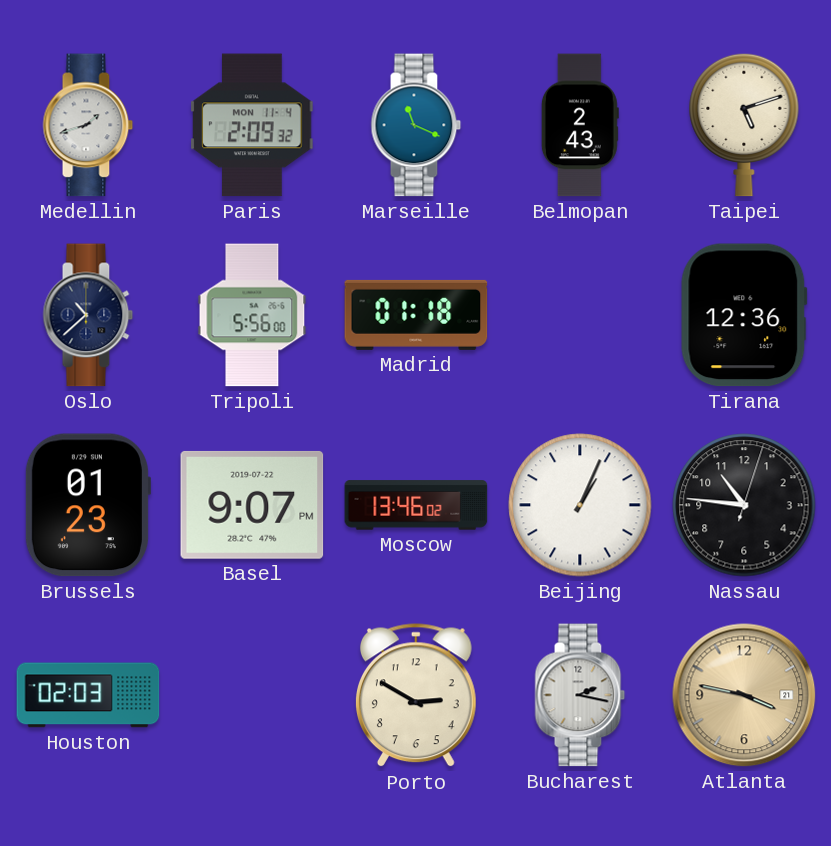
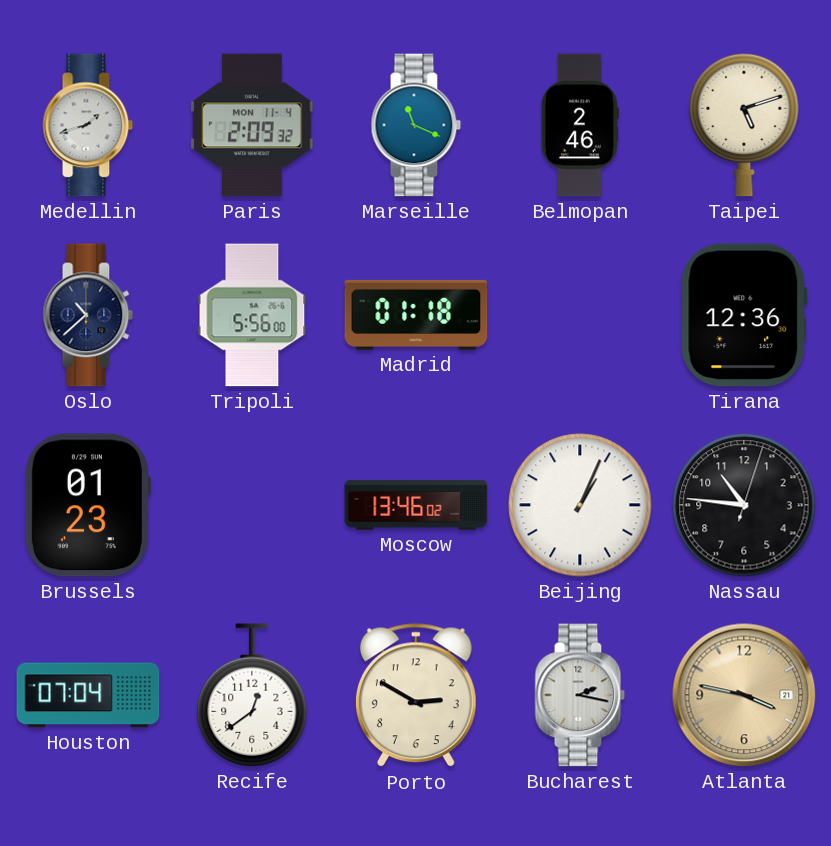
Belmopan: 2:43 -> 2:46 (580, 125)
Basel: 9:07 -> none (252, 505)
Houston: 02:03 -> 07:04 (88, 695)
Recife: none -> 12:39 (252, 695)
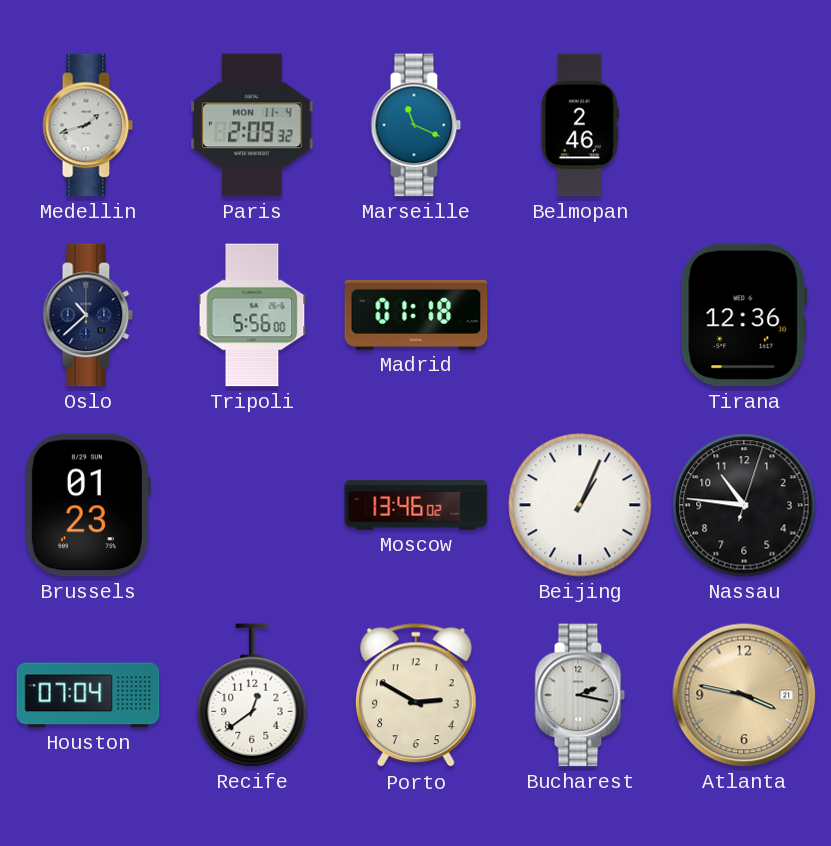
Taipei: 5:12 -> none (744, 125)
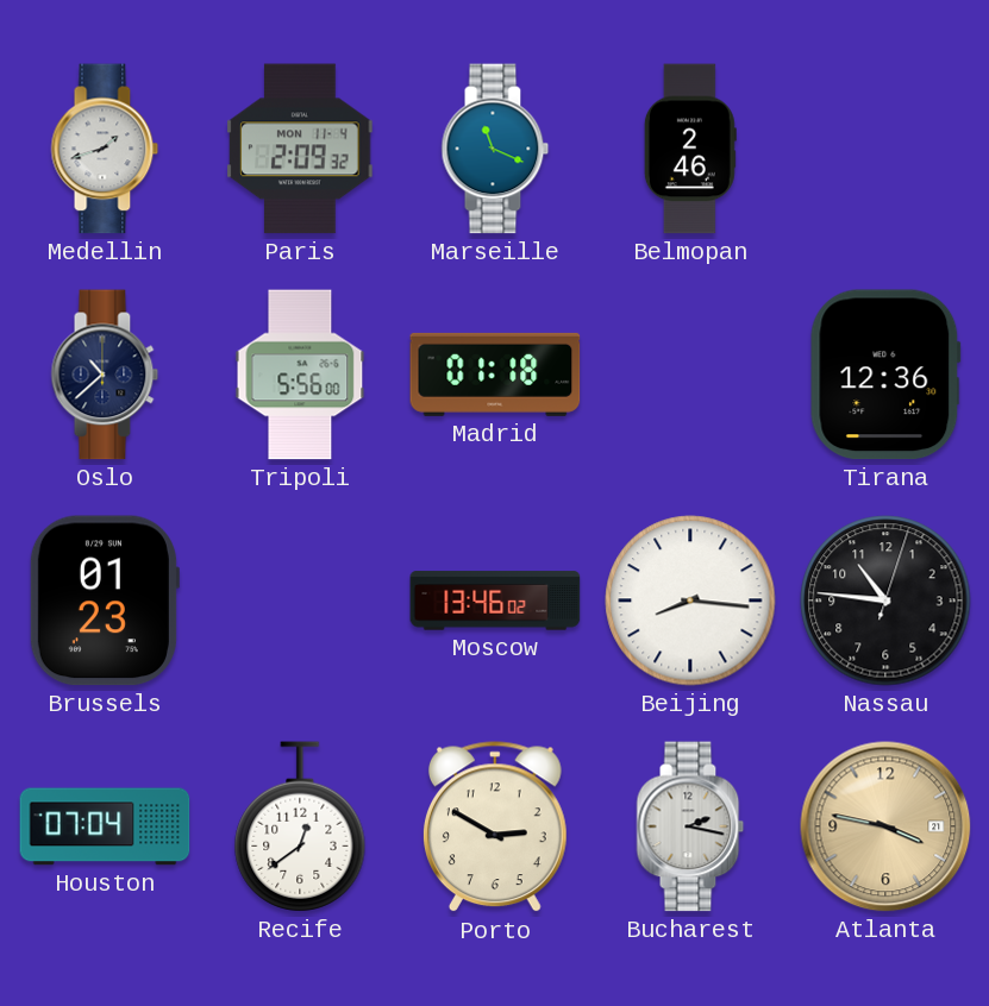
Beijing: 1:04 -> 8:16 (690, 601)
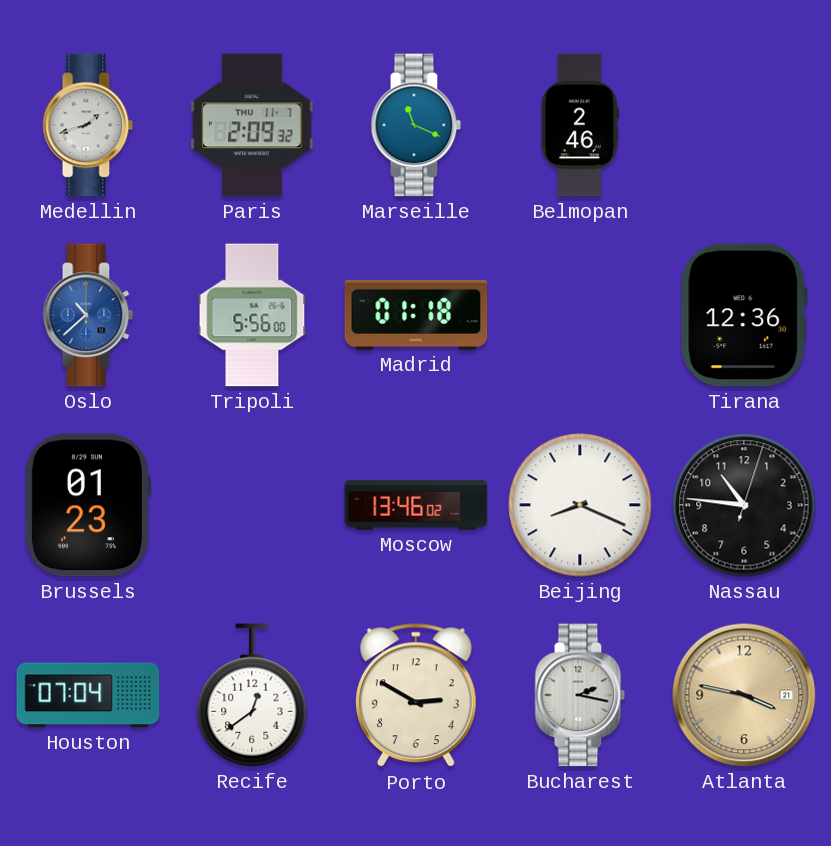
Paris date: MON 11-4 -> THU 11-7 (252, 125)
Oslo dial: navy -> blue (88, 315)
Beijing: 8:16 -> 8:19 (580, 505)
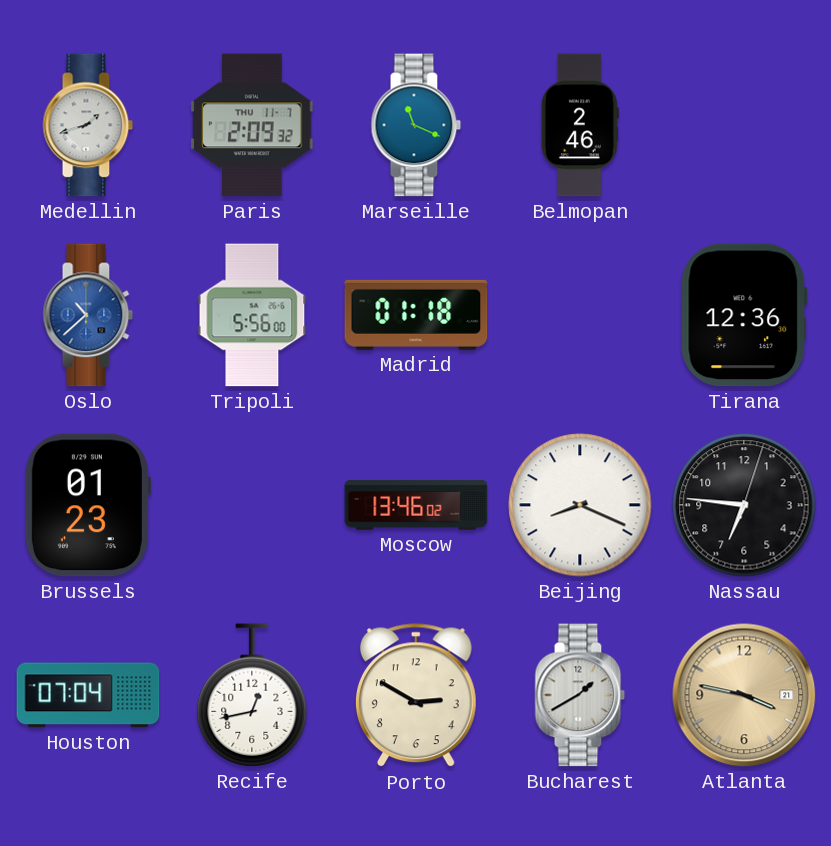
Nassau: 10:46 -> 6:46 (744, 505)
Recife: 12:39 -> 12:43 (252, 695)
Bucharest: 2:17 -> 1:40 (580, 695)
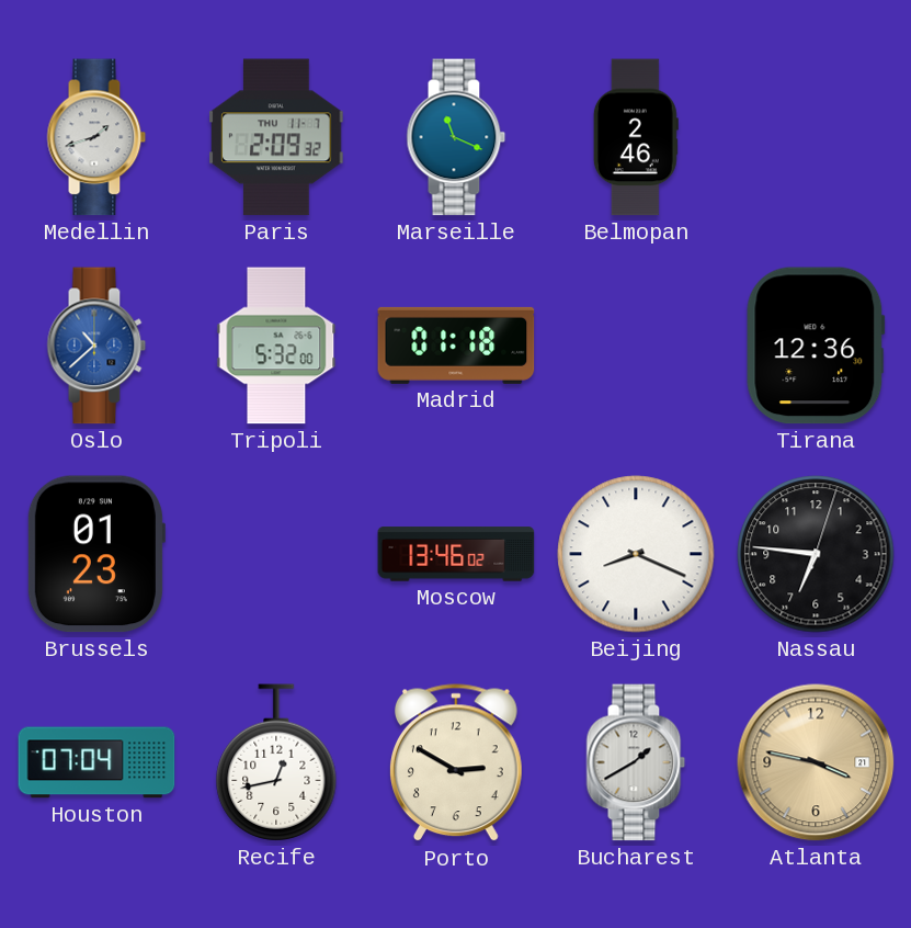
Tripoli: 5:56 -> 5:32 (276, 346)
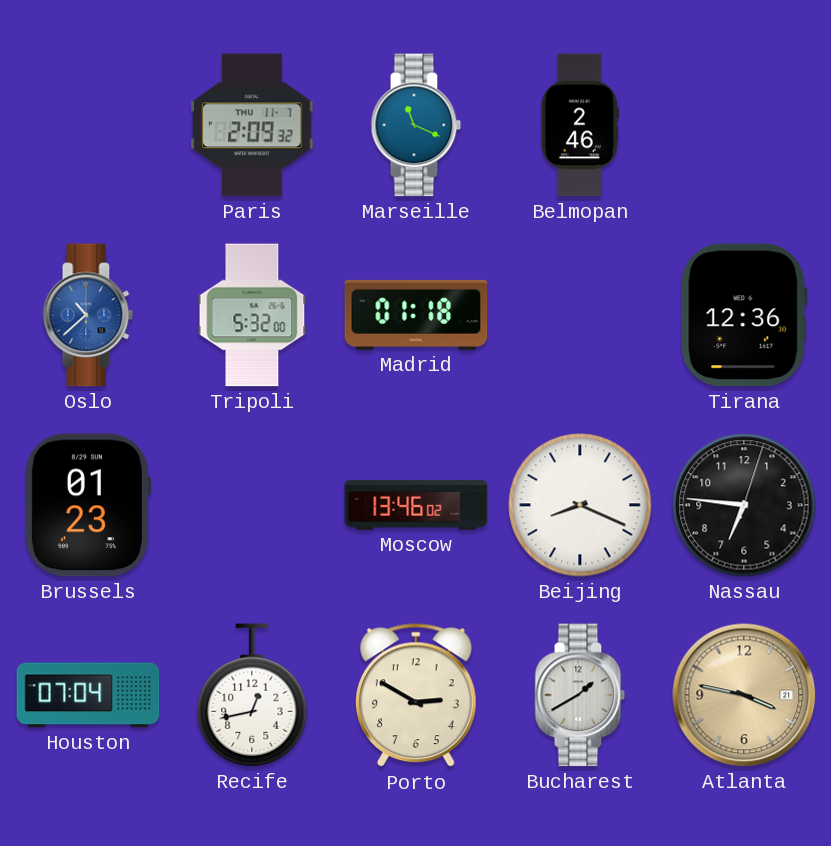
Medellin: 1:42 -> none (96, 137)
